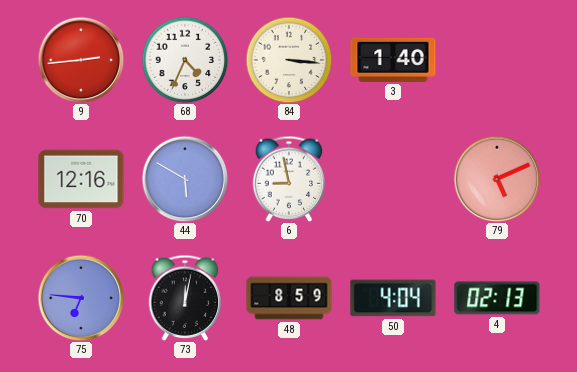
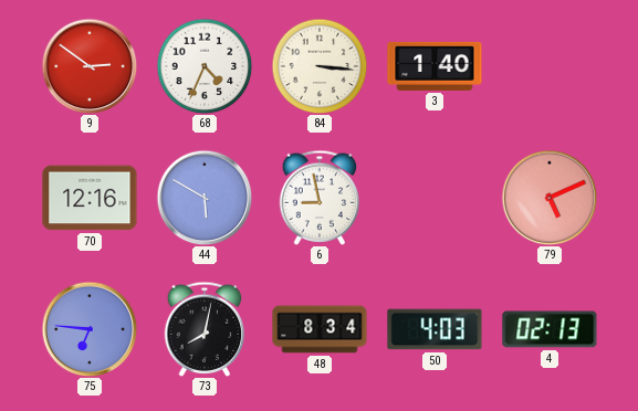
9: 2:44 -> 2:51 (90, 66)
73: 12:02 -> 8:02 (205, 329)
48: 8:59 -> 8:34 (320, 329)
50: 4:04 -> 4:03 (435, 329)
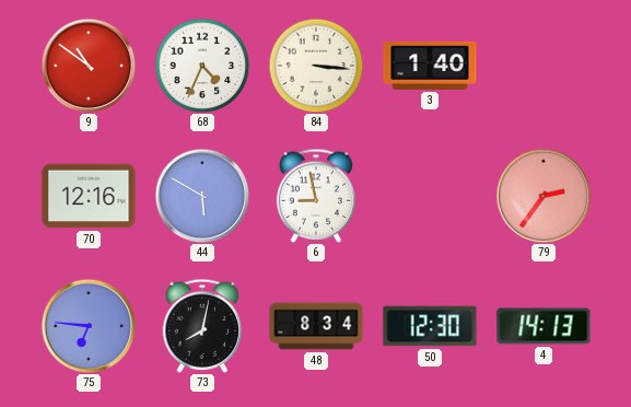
9: 2:51 -> 10:51 (89, 66)
79: 5:11 -> 2:36 (544, 196)
50: 4:03 -> 12:30 (430, 326)
4: 02:13 -> 14:13 (544, 326)
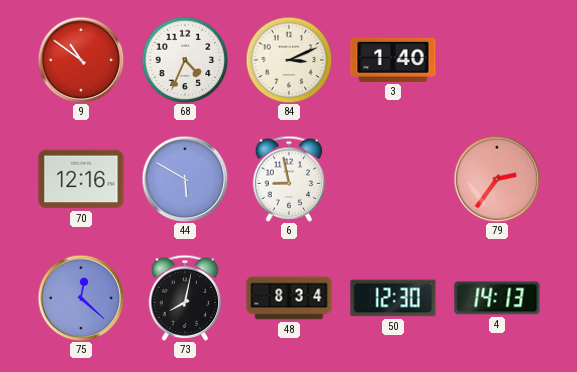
84: 3:16 -> 3:11 (289, 60)
75: 6:46 -> 12:22 (81, 298)
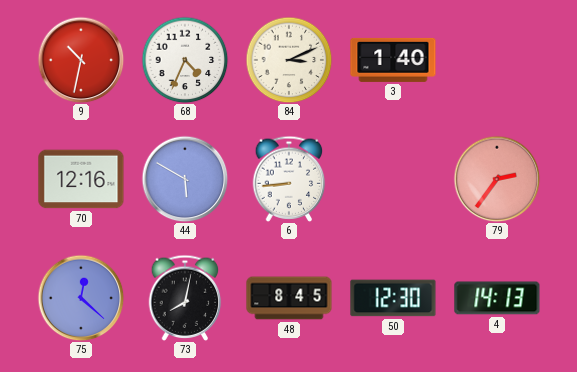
9: 10:51 -> 10:32 (81, 60)
6: 8:58 -> 8:44 (289, 179)
48: 8:34 -> 8:45 (289, 298)
